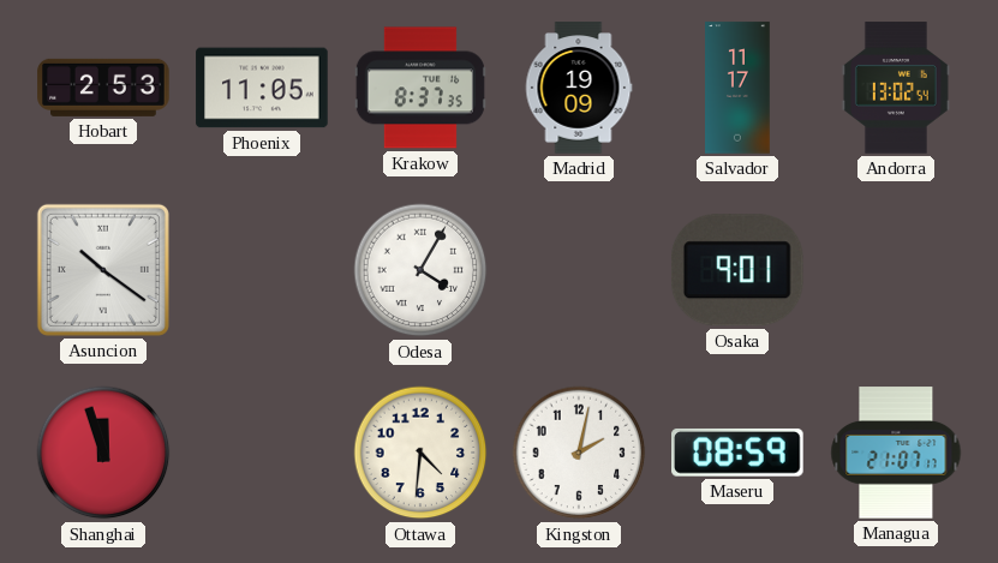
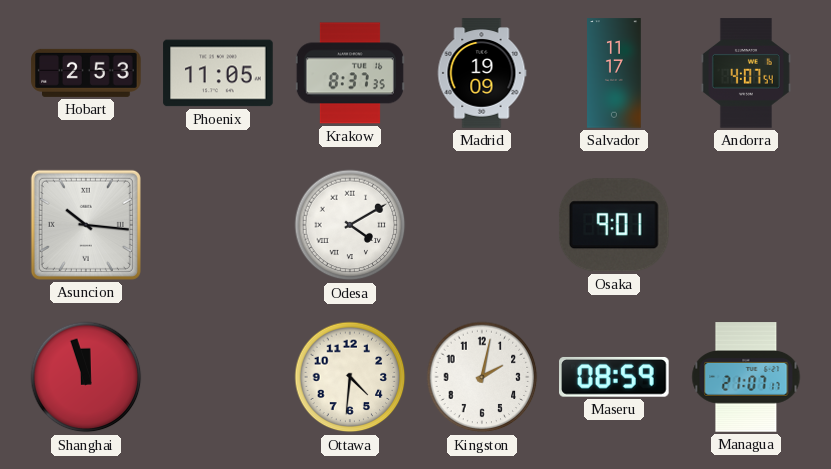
Andorra: 13:02 -> 4:07 (746, 73)
Asuncion: 10:21 -> 10:16 (86, 225)
Odesa: 4:05 -> 4:10 (350, 225)
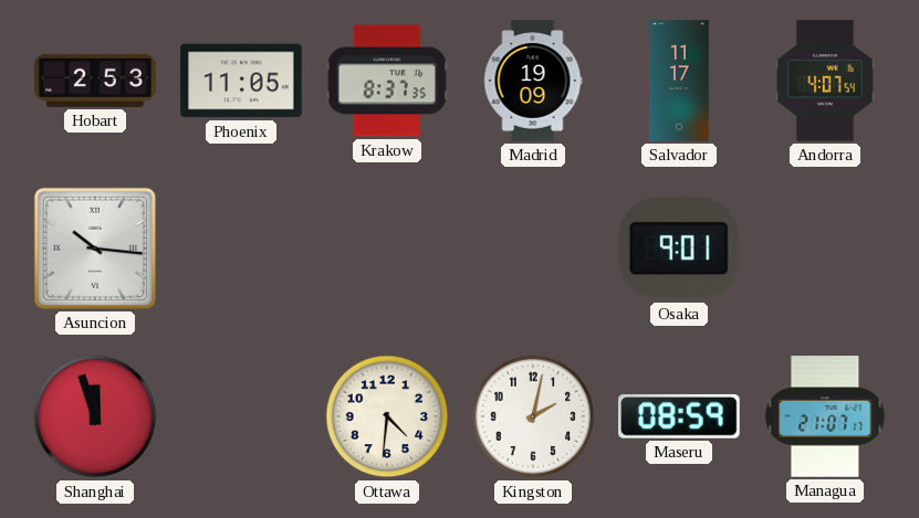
Odesa: 4:10 -> none (350, 225)
